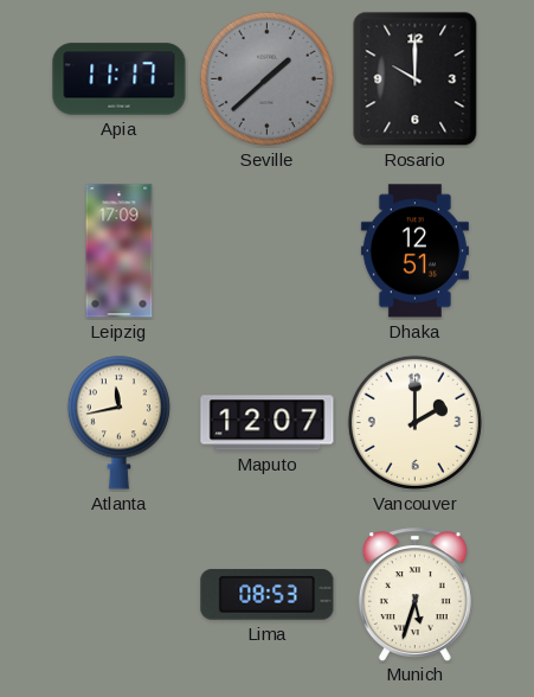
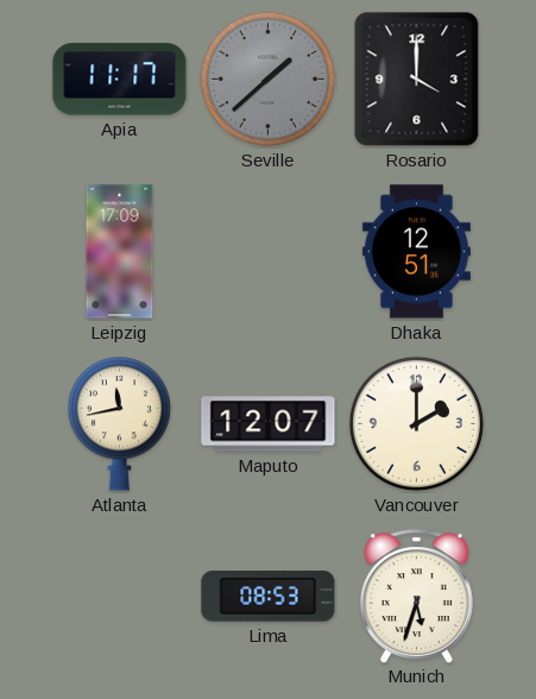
Rosario: 10:00 -> 4:00 (417, 80)
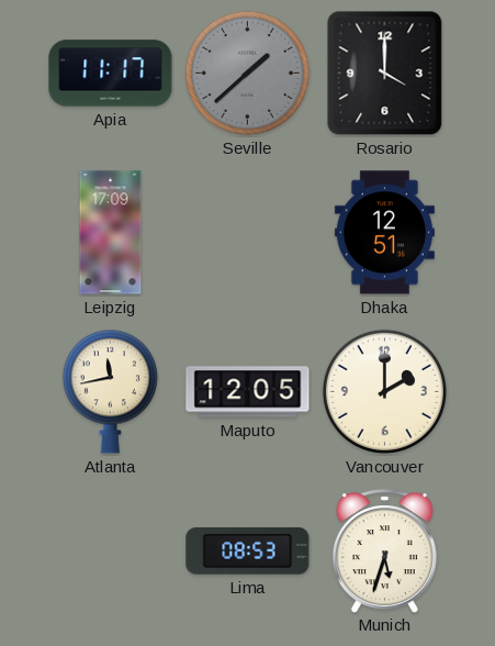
Maputo: 12:07 -> 12:05 (248, 392)
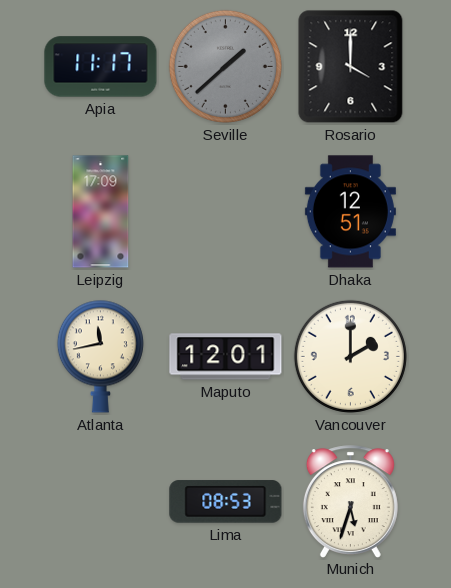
Maputo: 12:05 -> 12:01 (226, 357)
